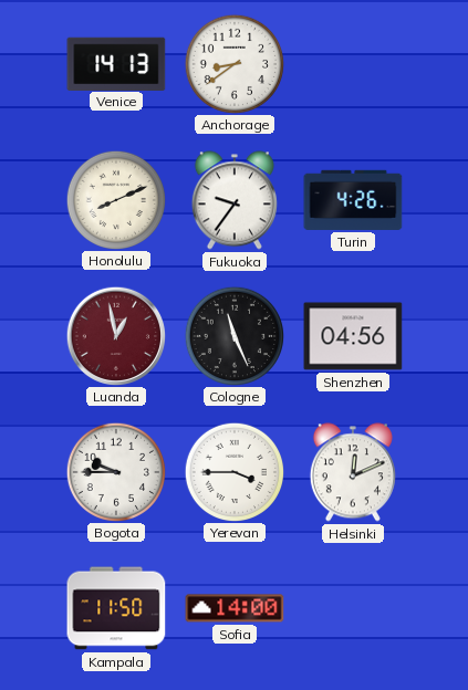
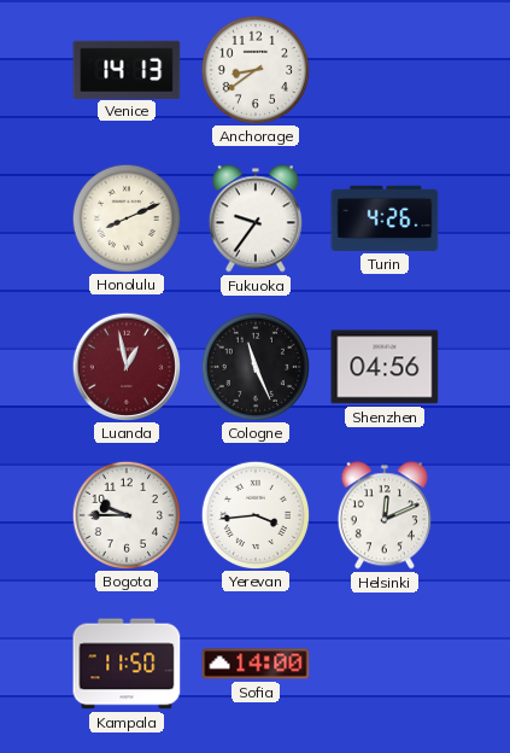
Yerevan: 3:45 -> 3:44 (254, 514)
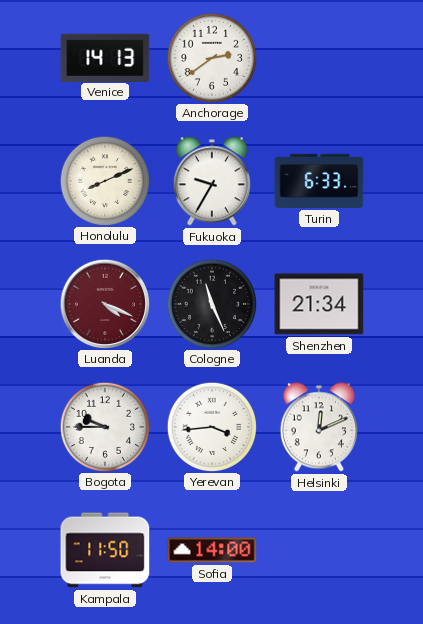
Anchorage: 8:39 -> 2:39 (211, 57)
Fukuoka: 9:36 -> 9:35 (212, 181)
Turin: 4:26 -> 6:33 (319, 181)
Luanda: 12:58 -> 4:19 (104, 303)
Shenzhen: 04:56 -> 21:34 (319, 304)
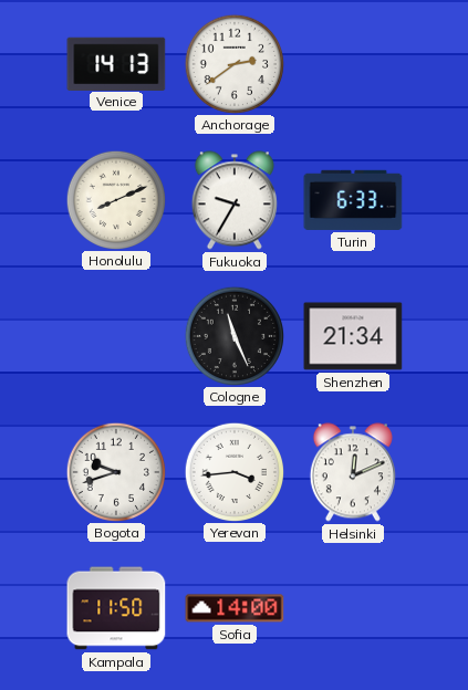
Luanda: 4:19 -> none (104, 303)
Bogota: 9:45 -> 9:42 (115, 471)
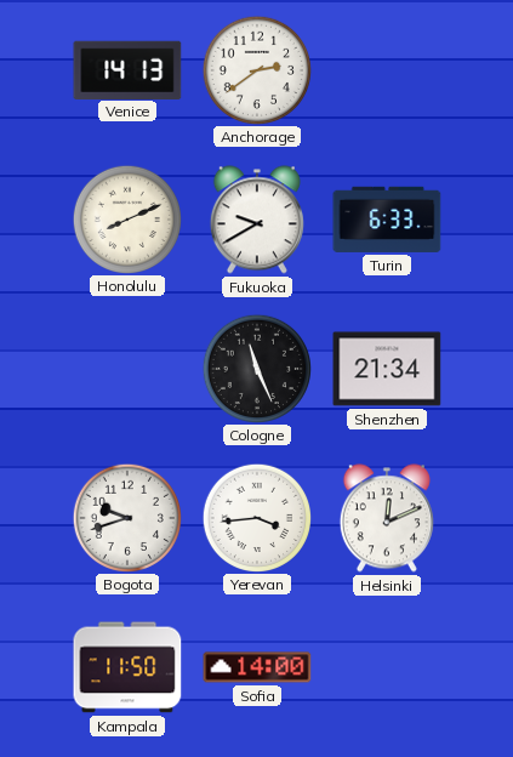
Fukuoka: 9:35 -> 9:40 (257, 220)
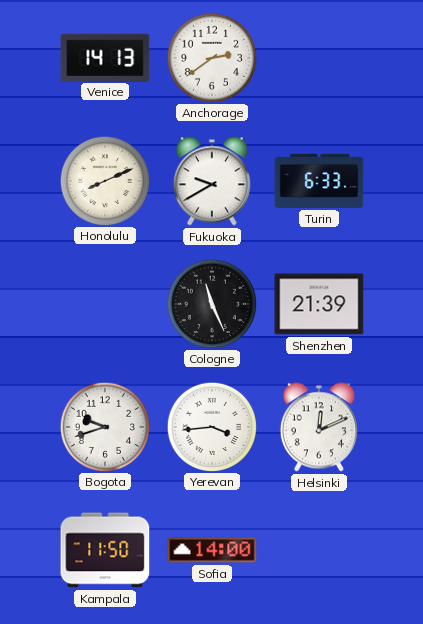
Shenzhen: 21:34 -> 21:39 (319, 304)
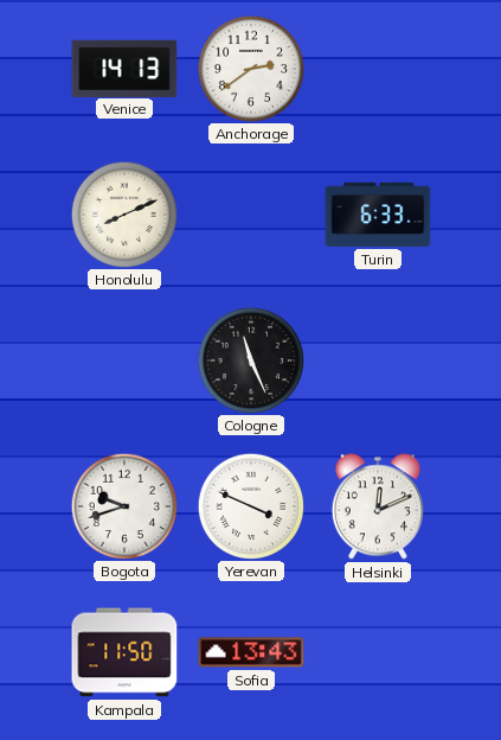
Fukuoka: 9:40 -> none (212, 181)
Shenzhen: 21:39 -> none (319, 304)
Yerevan: 3:44 -> 3:49 (250, 505)
Sofia: 14:00 -> 13:43 (251, 652)
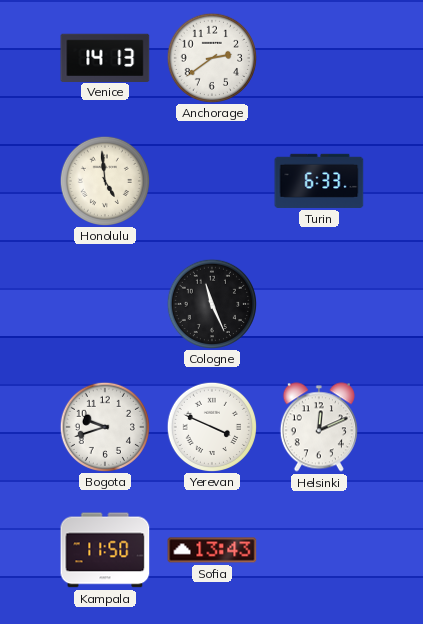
Honolulu: 8:11 -> 4:59 (104, 180)
